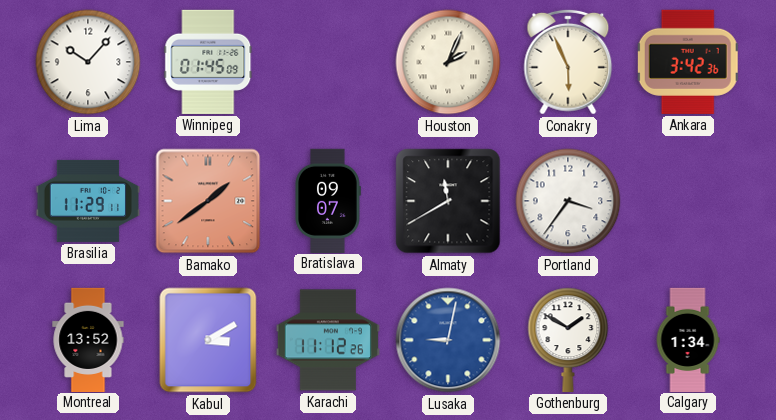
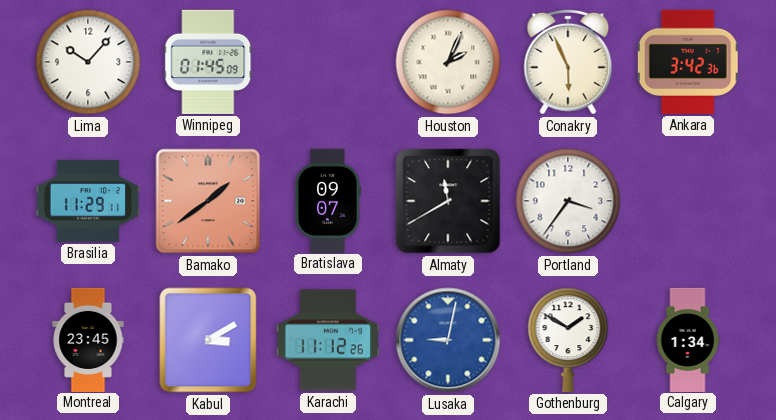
Montreal: 13:52 -> 23:45 (88, 339)
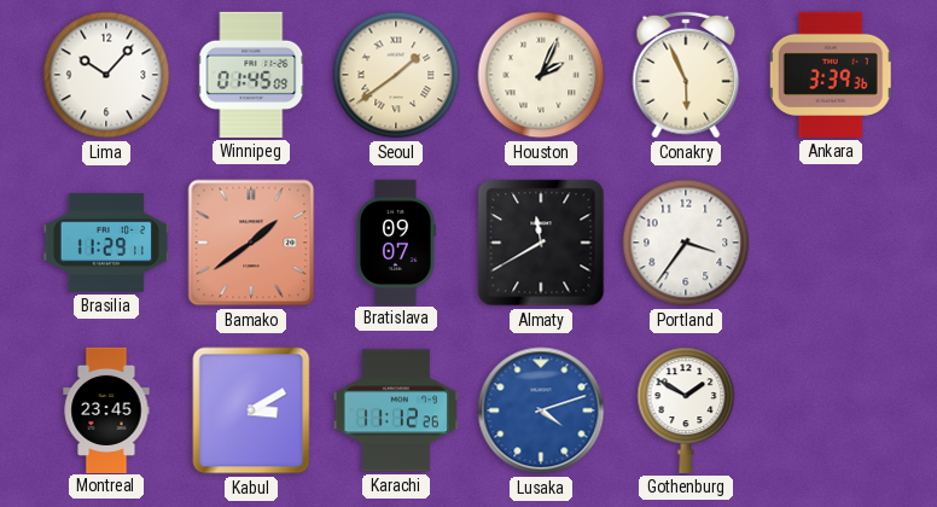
Seoul: none -> 1:39 (396, 75)
Ankara: 3:42 -> 3:39 (831, 75)
Lusaka: 9:02 -> 4:12 (541, 410)
Calgary: 1:34 -> none (688, 339)
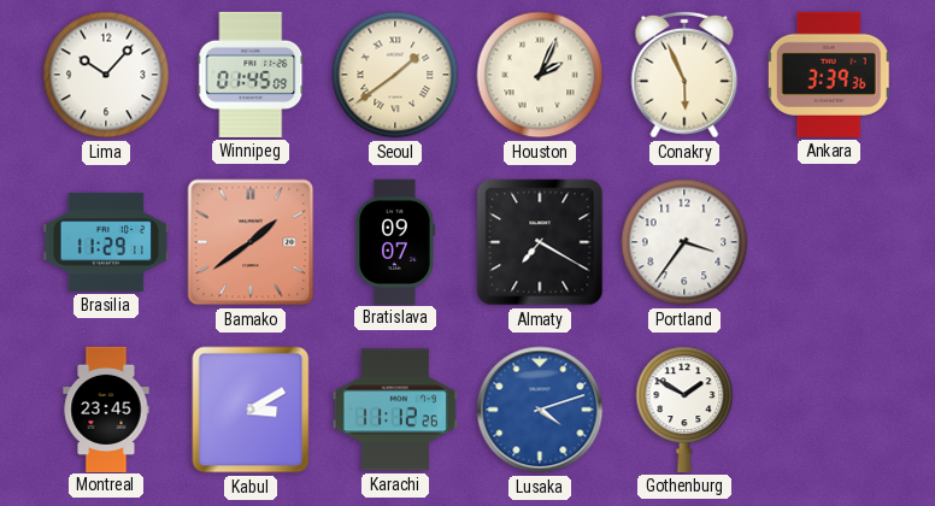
Almaty: 11:40 -> 7:20 (540, 242)
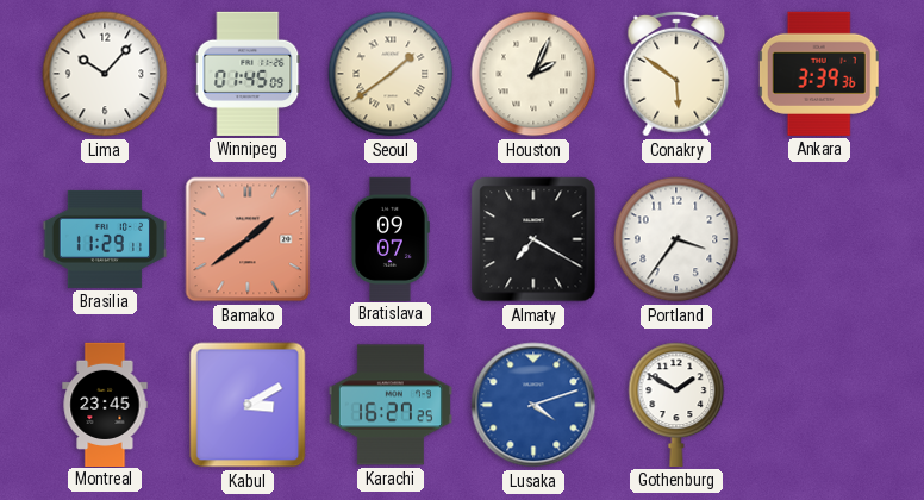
Conakry: 5:56 -> 5:51 (676, 74)
Karachi: 11:12 -> 16:27 (391, 405)
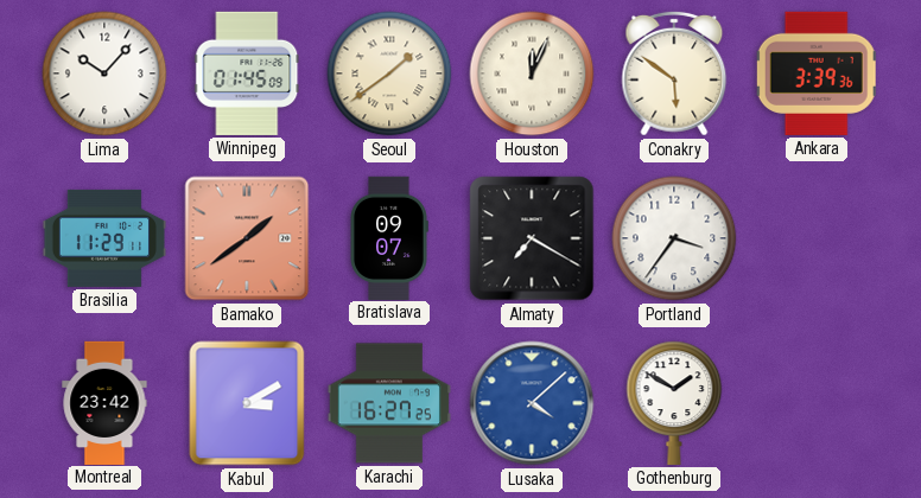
Houston: 2:04 -> 12:04 (532, 74)
Montreal: 23:45 -> 23:42 (104, 402)
Lusaka: 4:12 -> 4:08 (532, 403)
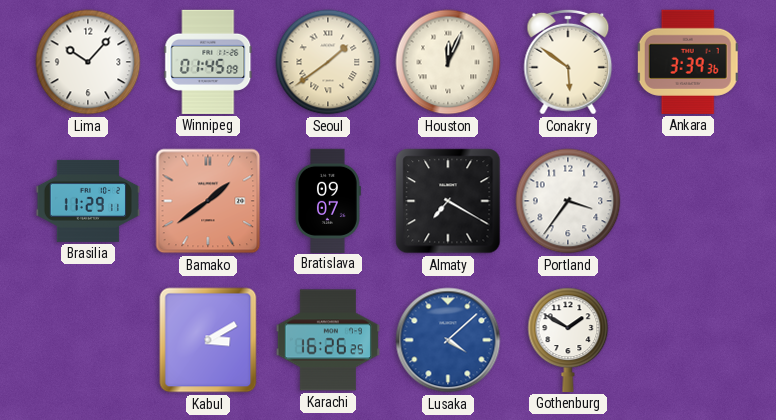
Montreal: 23:42 -> none (104, 402)
Karachi: 16:27 -> 16:26 (328, 340)
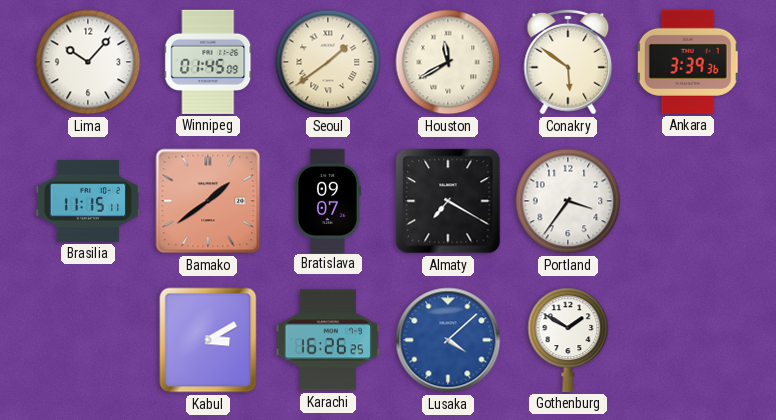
Houston: 12:04 -> 11:40 (448, 62)
Brasilia: 11:29 -> 11:15 (88, 201)
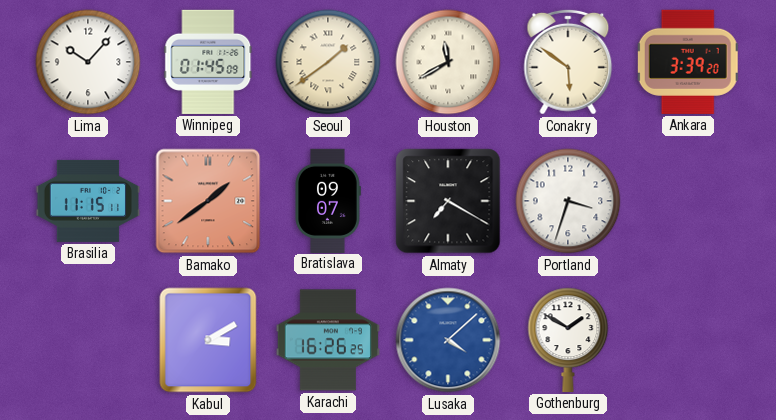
Ankara: 3:39:36 -> 3:39:20 (688, 62)
Portland: 3:36 -> 3:33 (568, 201)
